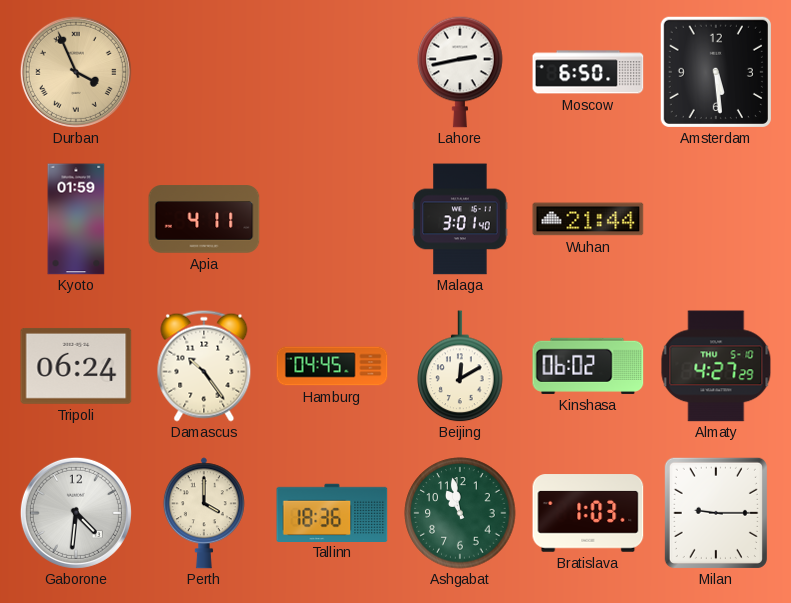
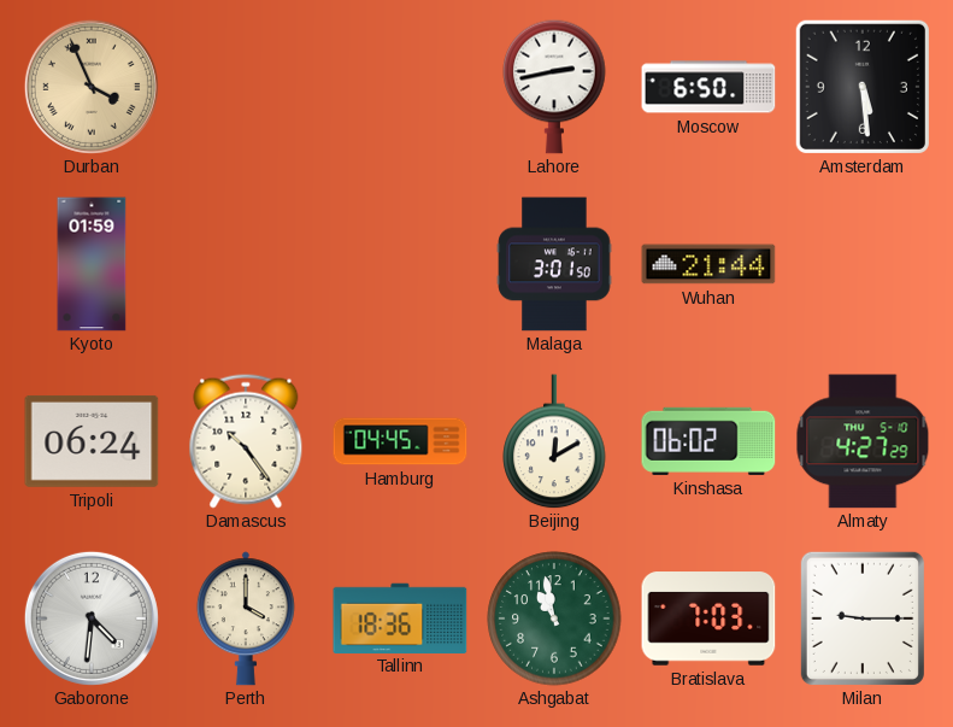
Apia: 4:11 -> none (204, 219)
Malaga: 3:01:40 -> 3:01:50 (554, 264)
Bratislava: 1:03 -> 7:03 (708, 618)
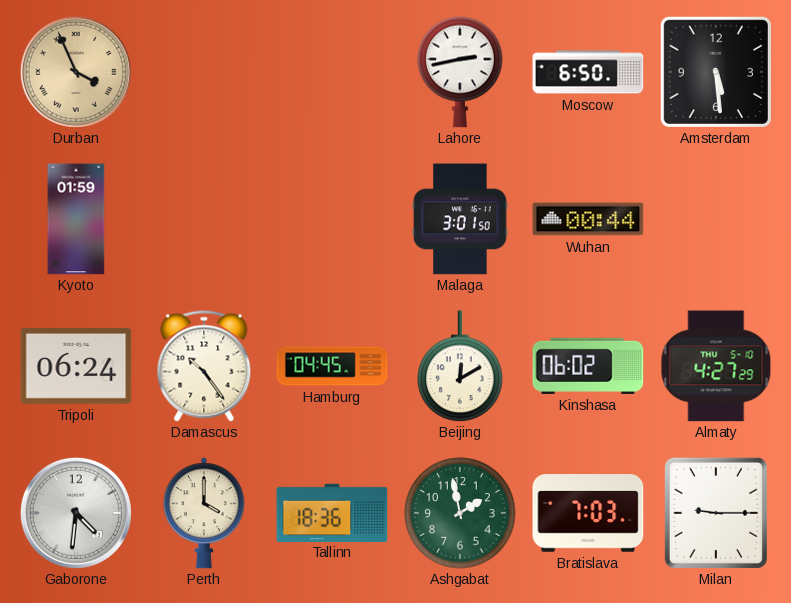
Wuhan: 21:44 -> 00:44 (588, 219)
Ashgabat: 10:58 -> 1:58 (460, 513)
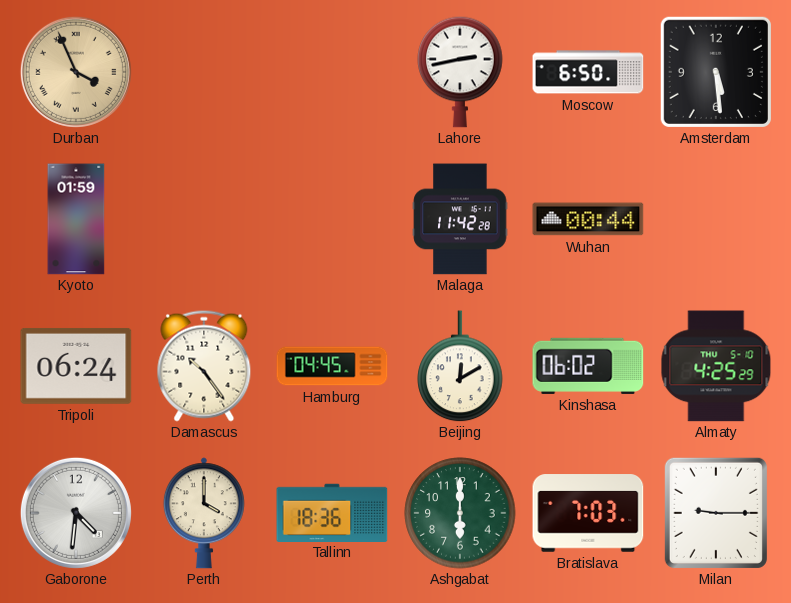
Malaga: 3:01 -> 11:42 (460, 219)
Almaty: 4:27 -> 4:25 (716, 366)
Ashgabat: 1:58 -> 6:00 (460, 513)
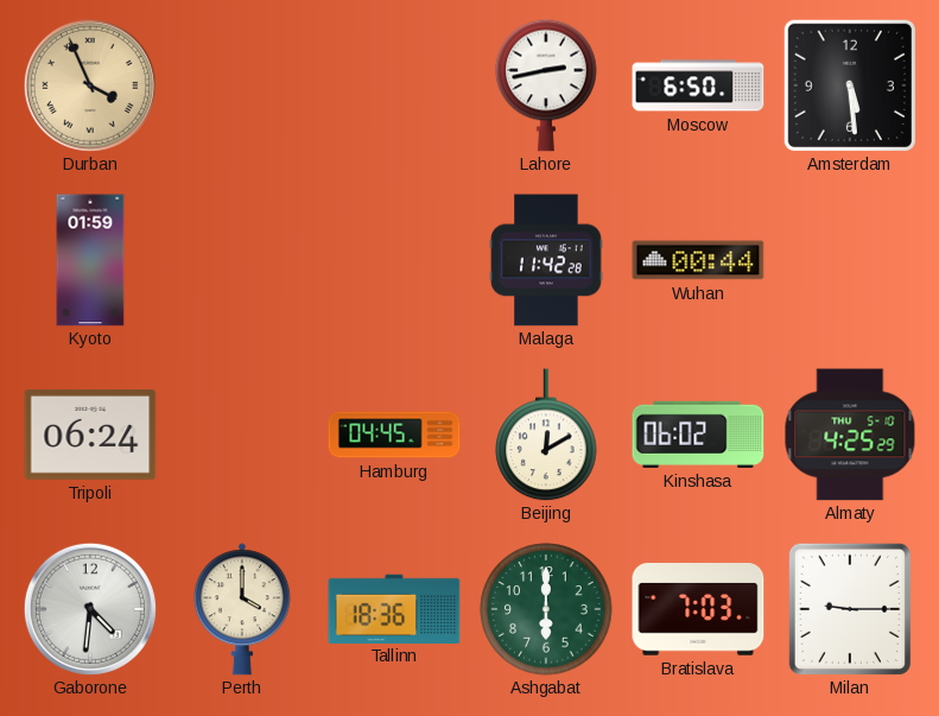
Damascus: 10:24 -> none (204, 366)
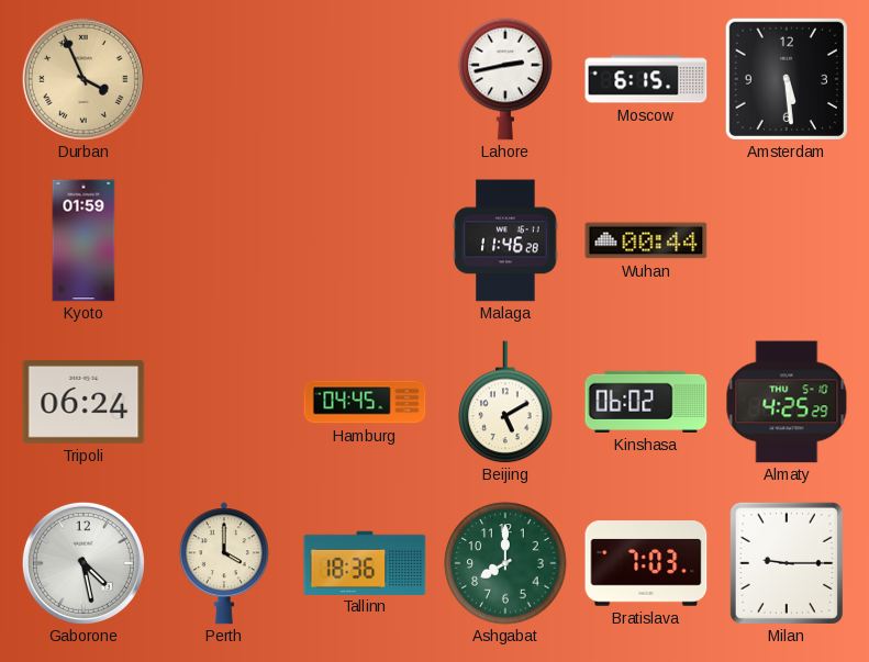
Moscow: 6:50 -> 6:15 (646, 79)
Malaga: 11:42 -> 11:46 (505, 240)
Beijing: 12:10 -> 5:10 (505, 402)
Gaborone: 4:31 -> 4:28 (83, 563)
Ashgabat: 6:00 -> 8:00 (505, 563)
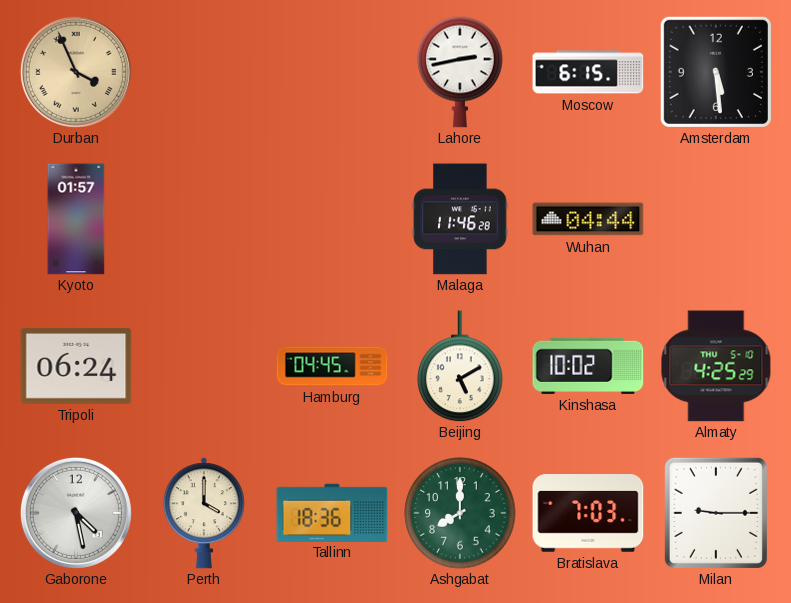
Kyoto: 01:59 -> 01:57 (76, 219)
Wuhan: 00:44 -> 04:44 (588, 219)
Kinshasa: 06:02 -> 10:02 (588, 366)
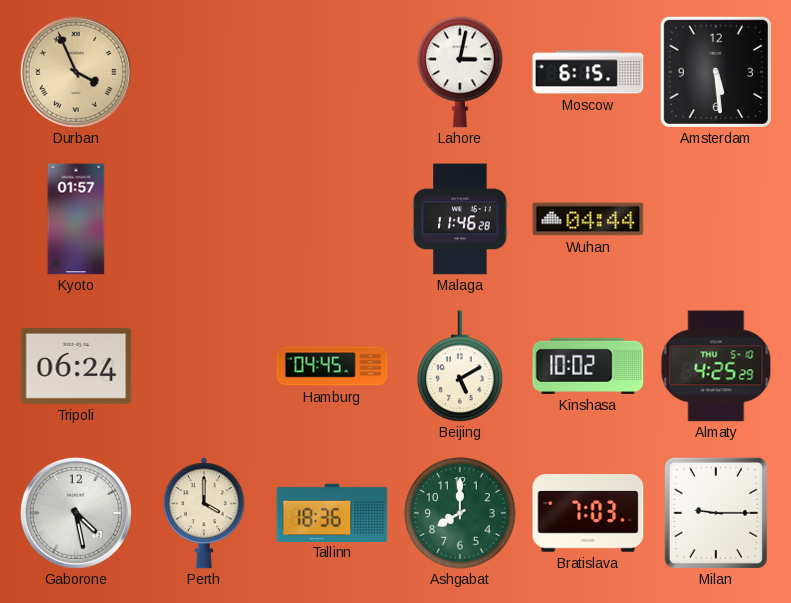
Lahore: 2:43 -> 3:02 (460, 72)
